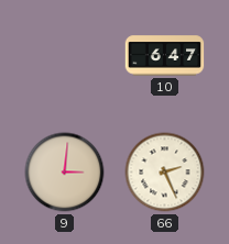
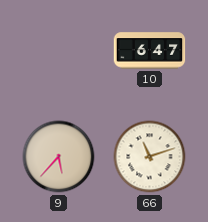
9: 3:01 -> 5:37 (59, 157)
66: 2:26 -> 11:12 (150, 157)
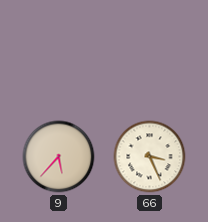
10: 6:47 -> none (150, 51)
66: 11:12 -> 3:26 (150, 157)
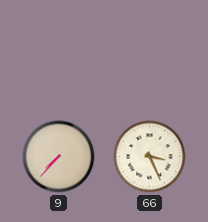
9: 5:37 -> 7:37 (59, 157)
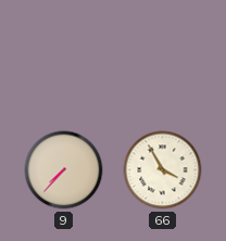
66: 3:26 -> 3:55 (163, 170)
